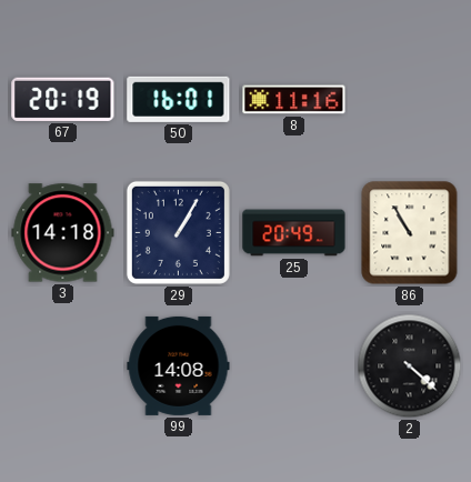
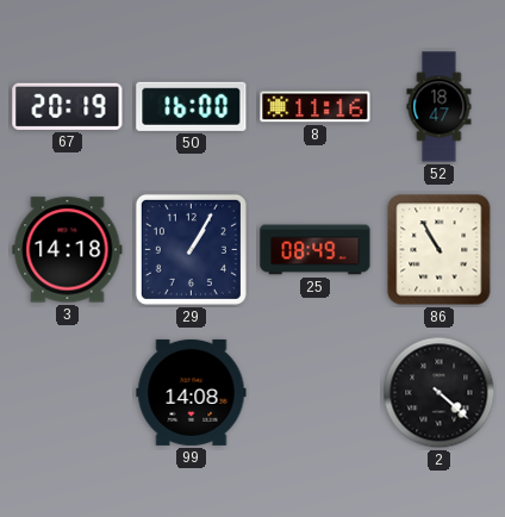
50: 16:01 -> 16:00 (192, 106)
52: none -> 18:47 (439, 107)
25: 20:49 -> 08:49 (316, 250)
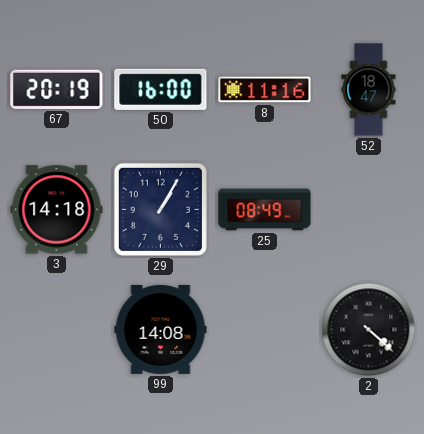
86: 10:55 -> none (439, 250)
